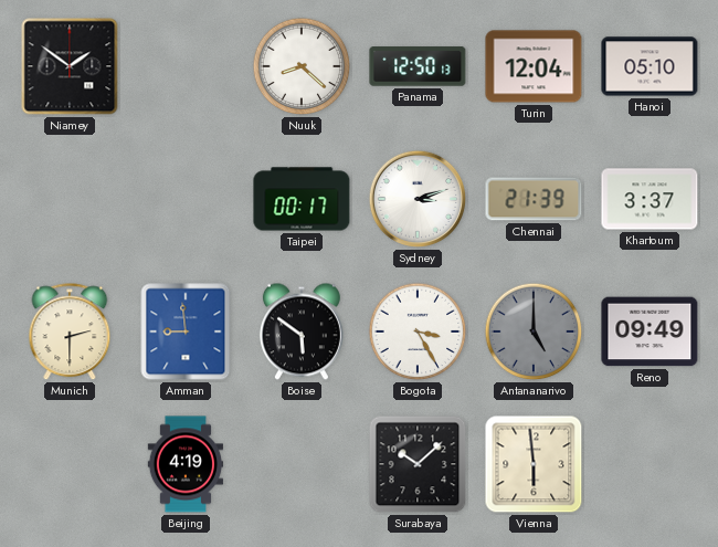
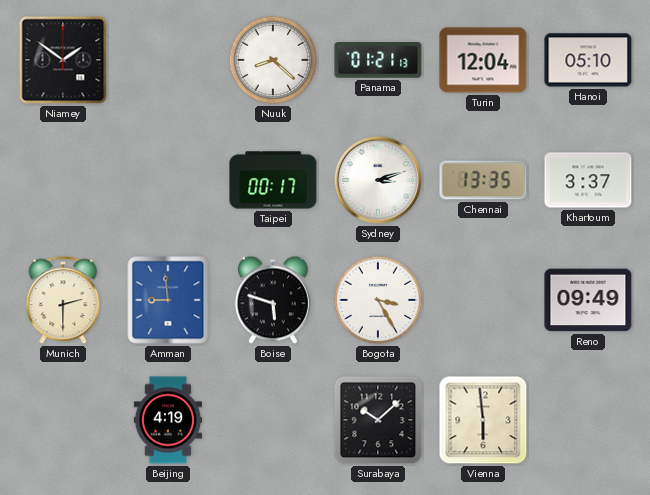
Panama: 12:50 -> 01:21 (378, 60)
Chennai: 21:39 -> 13:35 (483, 180)
Boise: 5:51 -> 5:48 (273, 300)
Antananarivo: 5:00 -> none (534, 332)
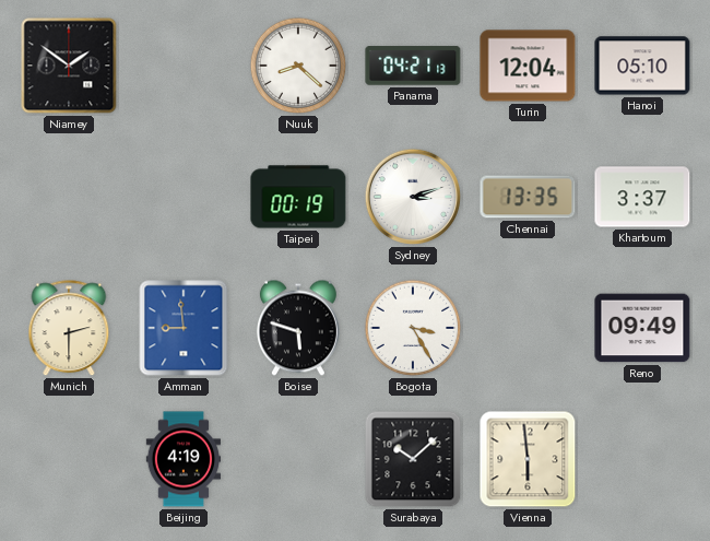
Panama: 01:21 -> 04:21 (413, 66)
Taipei: 00:17 -> 00:19 (298, 197)
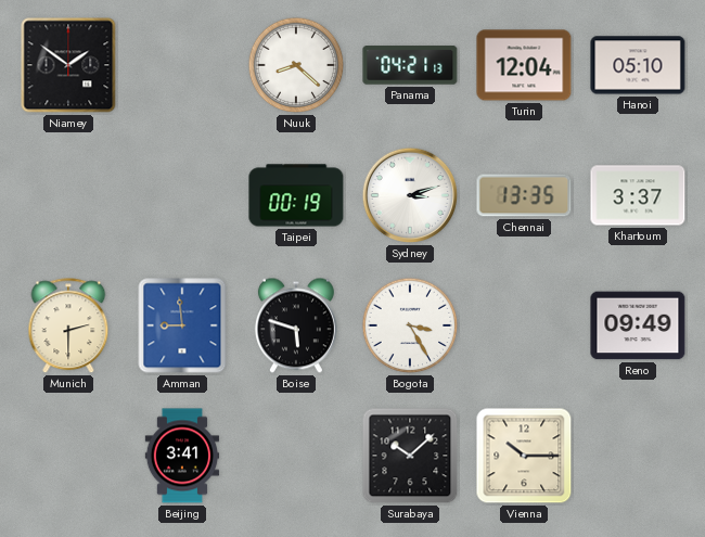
Beijing: 4:19 -> 3:41 (182, 456)
Vienna: 5:59 -> 10:15 (524, 456)
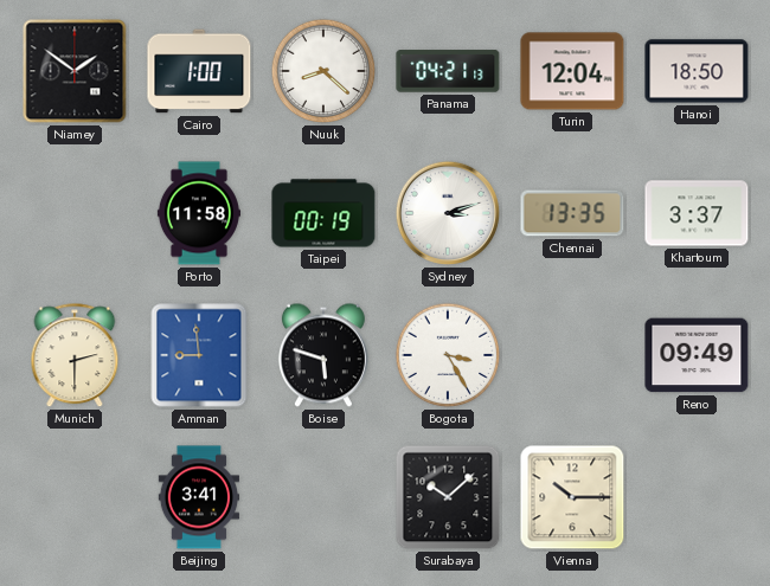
Cairo: none -> 1:00 (199, 71)
Hanoi: 05:10 -> 18:50 (697, 71)
Porto: none -> 11:58 (199, 213)
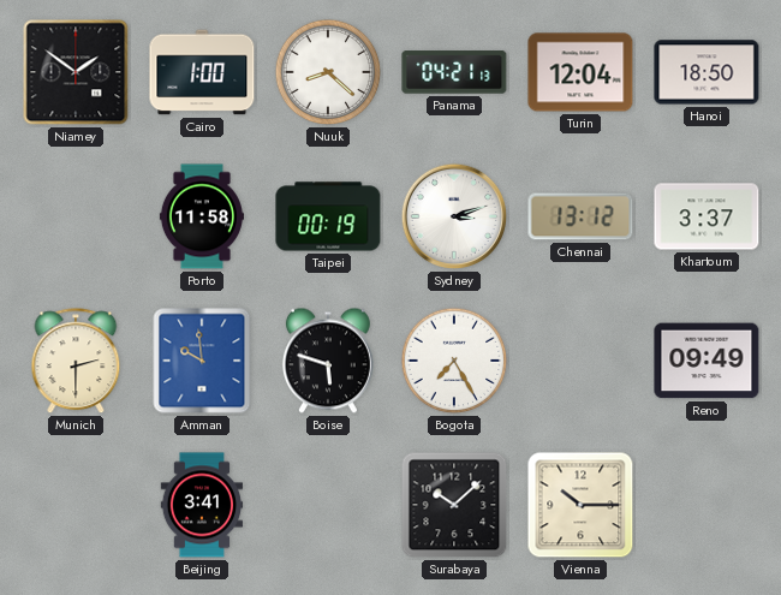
Chennai: 13:35 -> 13:12 (580, 216)
Amman: 8:59 -> 9:59 (202, 361)
Bogota: 3:25 -> 7:25 (454, 361)
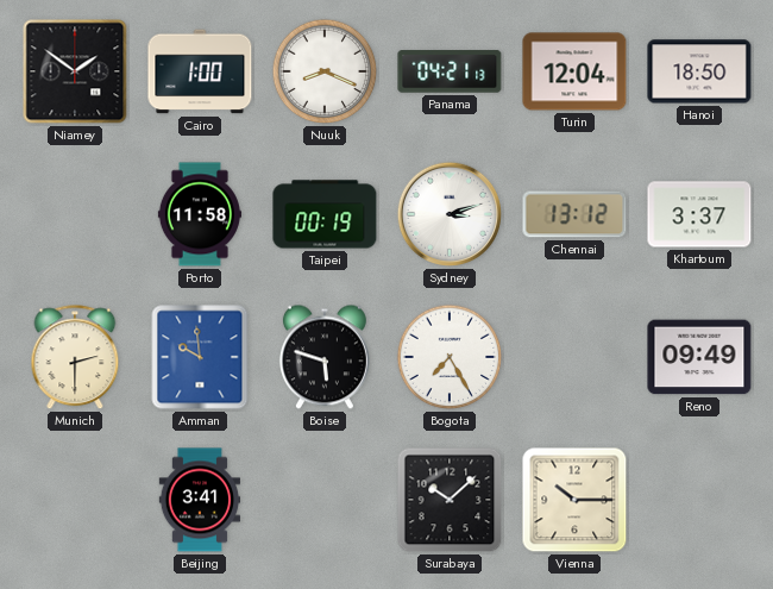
Nuuk: 8:22 -> 8:19 (325, 71)
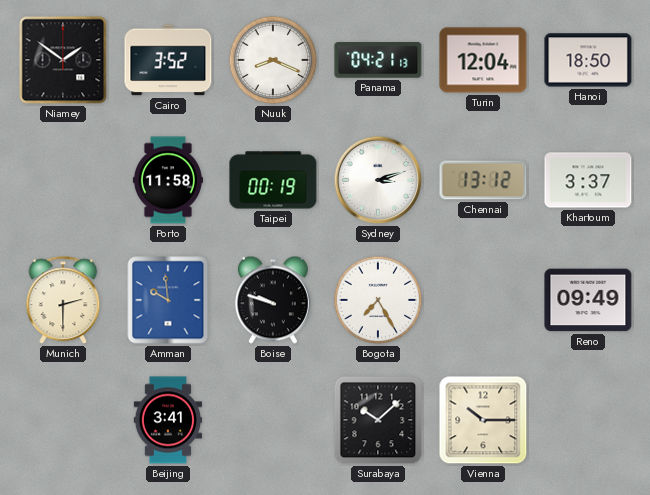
Cairo: 1:00 -> 3:52 (168, 60)
Boise: 5:48 -> 9:48 (273, 300)
